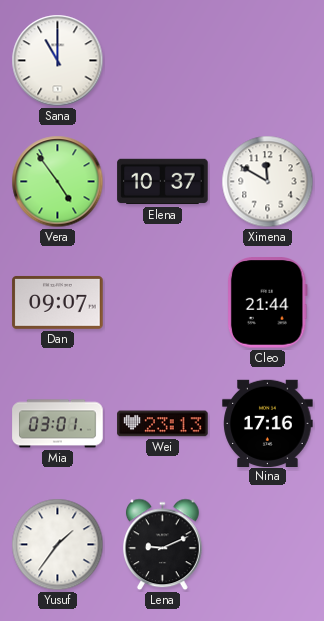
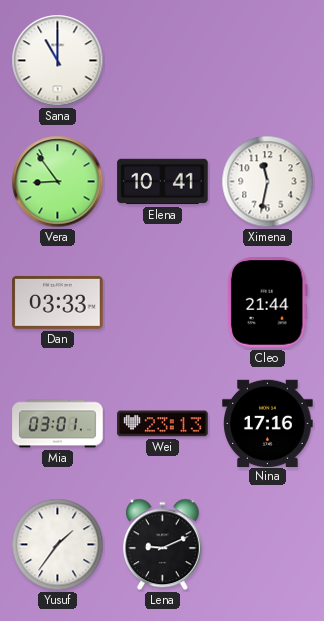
Vera: 4:54 -> 8:54 (58, 182)
Elena: 10:37 -> 10:41 (163, 182)
Ximena: 11:50 -> 11:32 (268, 182)
Dan: 09:07 -> 03:33 (58, 302)
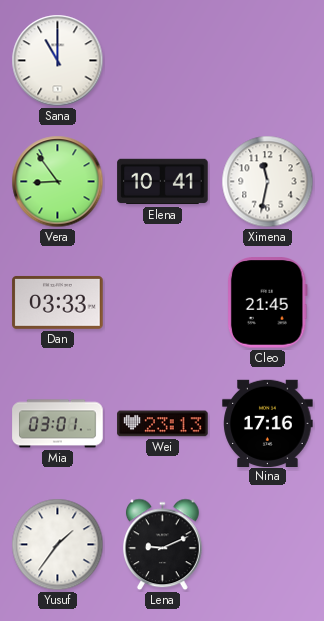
Cleo: 21:44 -> 21:45 (267, 303)
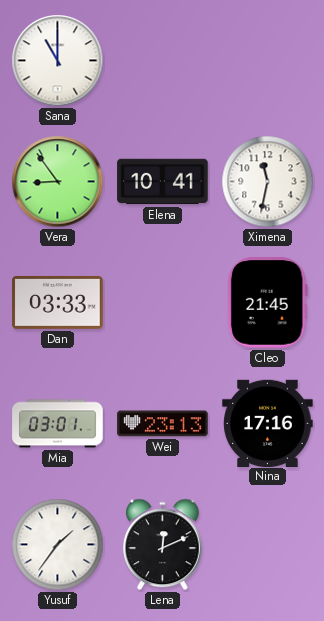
Lena: 9:11 -> 12:11 (163, 545)
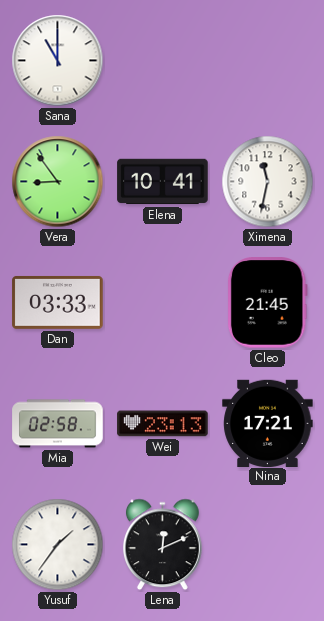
Mia: 03:01 -> 02:58 (58, 424)
Nina: 17:16 -> 17:21 (268, 423)
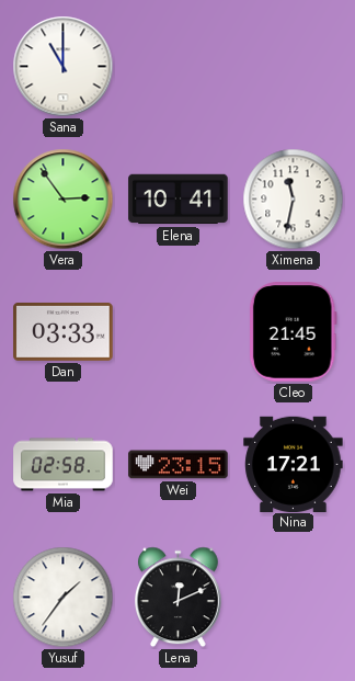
Vera: 8:54 -> 2:54 (64, 200)
Wei: 23:13 -> 23:15 (179, 465)
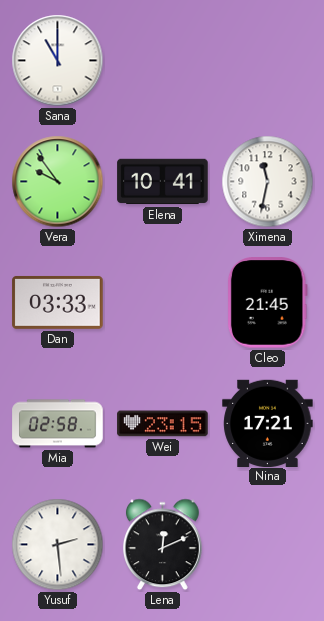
Vera: 2:54 -> 9:54 (58, 182)
Yusuf: 1:36 -> 2:29 (58, 545)
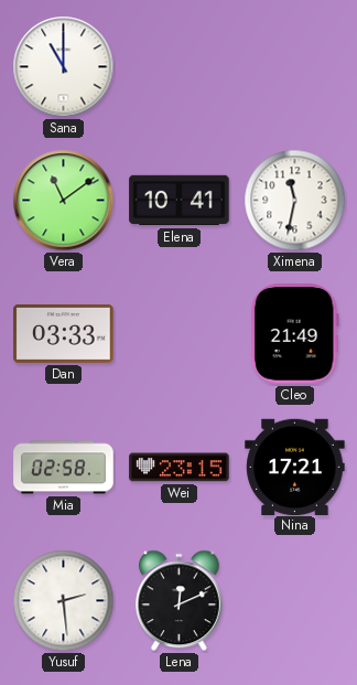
Vera: 9:54 -> 11:09 (64, 201)
Cleo: 21:45 -> 21:49 (294, 334)
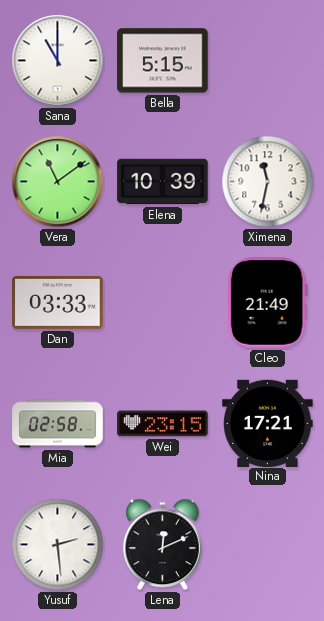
Bella: none -> 5:15 (163, 61)
Elena: 10:41 -> 10:39 (163, 182)
